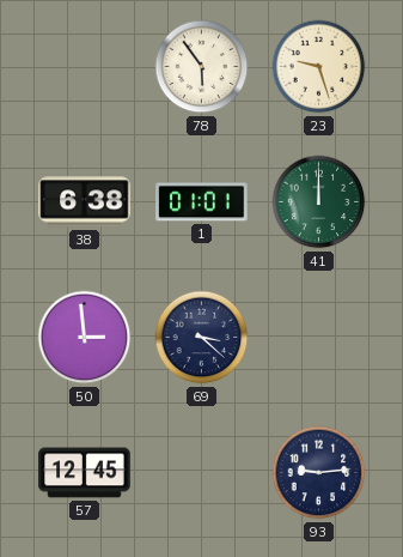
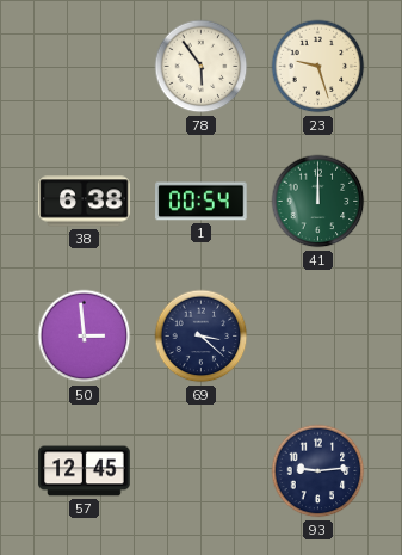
1: 01:01 -> 00:54 (202, 202)
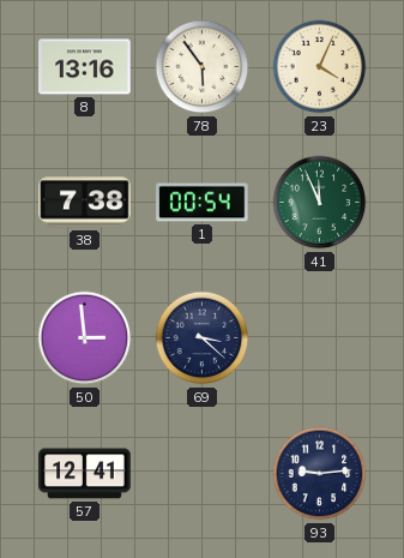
8: none -> 13:16 (85, 67)
23: 9:27 -> 4:04 (320, 67)
38: 6:38 -> 7:38 (85, 203)
41: 12:00 -> 11:56 (320, 203)
57: 12:45 -> 12:41 (85, 474)
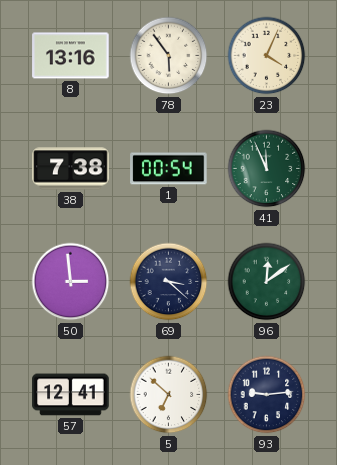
96: none -> 12:09 (267, 282)
5: none -> 6:52 (169, 395)
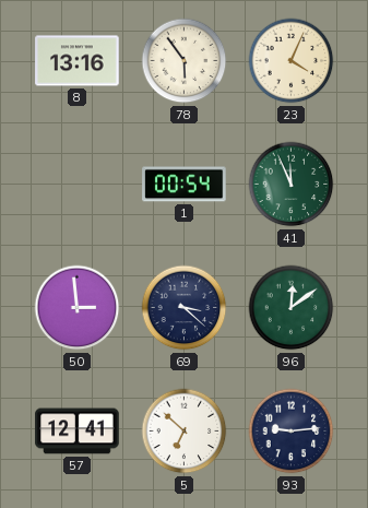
38: 7:38 -> none (71, 169)
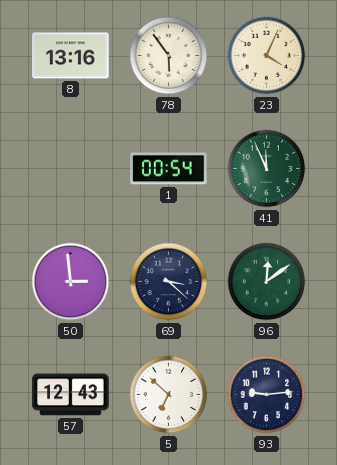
57: 12:41 -> 12:43 (71, 395)
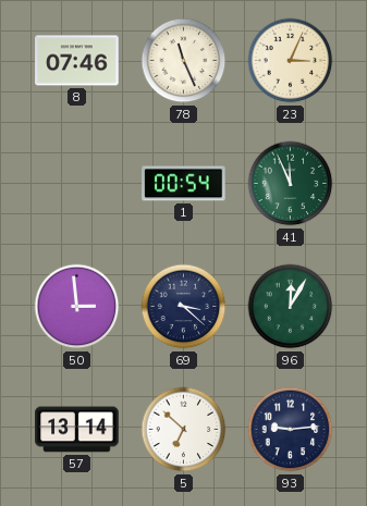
8: 13:16 -> 07:46 (77, 61)
78: 5:54 -> 11:26 (184, 61)
23: 4:04 -> 3:04 (291, 61)
96: 12:09 -> 12:05 (291, 307)
57: 12:43 -> 13:14 (77, 430)
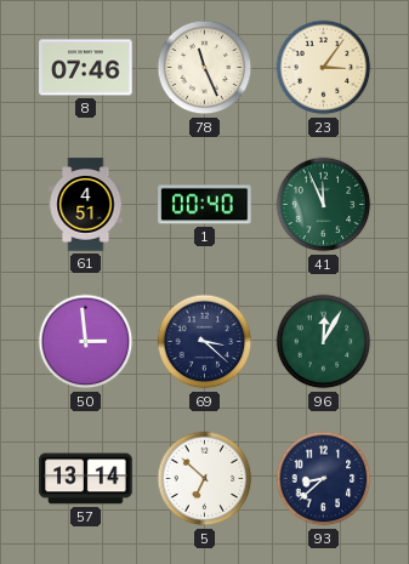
23: 3:04 -> 3:06 (324, 68)
61: none -> 4:51 (86, 205)
1: 00:54 -> 00:40 (205, 205)
93: 9:14 -> 8:38 (324, 479)
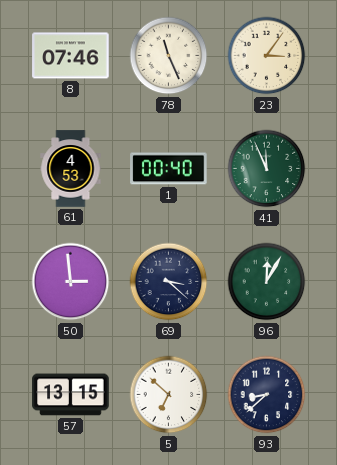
61: 4:51 -> 4:53 (71, 169)
57: 13:14 -> 13:15 (71, 395)
